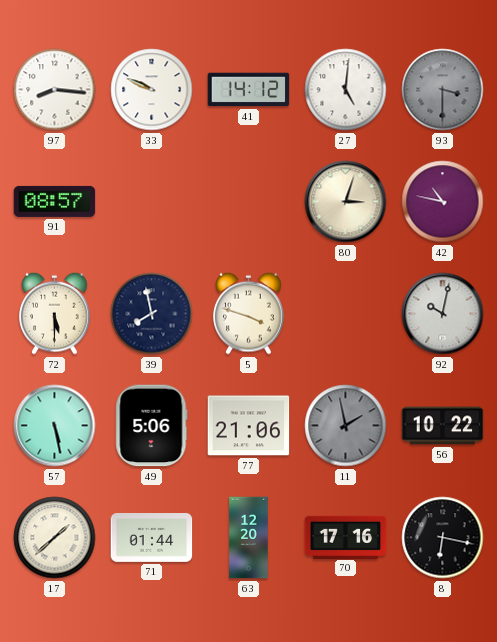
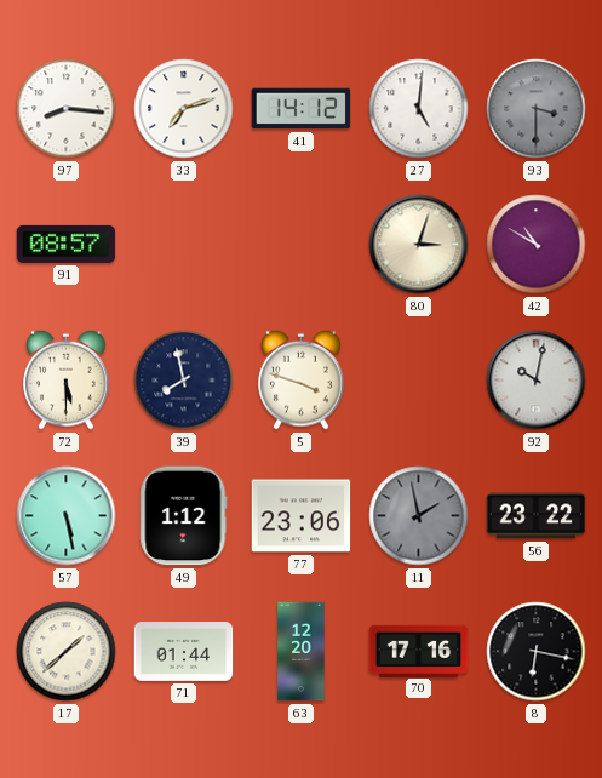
33: 9:49 -> 7:12 (184, 109)
42: 10:47 -> 10:50 (537, 245)
49: 5:06 -> 1:12 (184, 516)
77: 21:06 -> 23:06 (302, 516)
56: 10:22 -> 23:22 (537, 516)
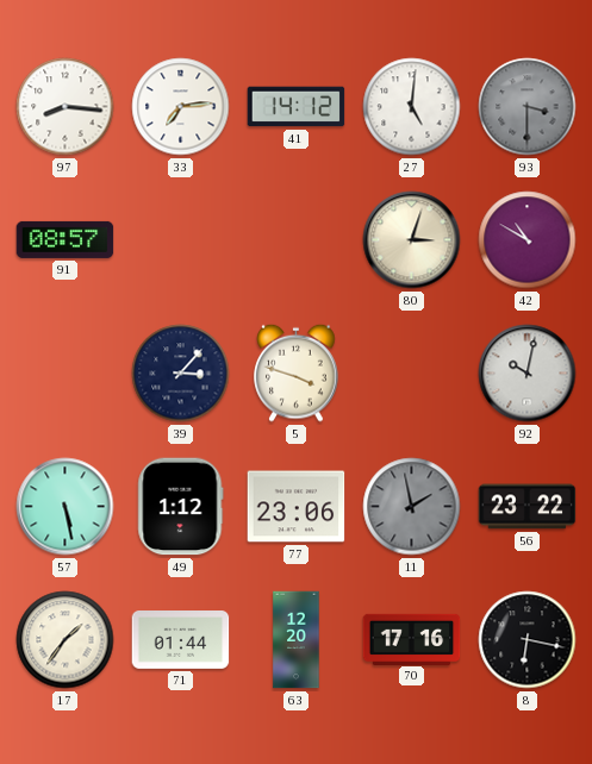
33: 7:12 -> 7:14 (181, 107)
72: 5:30 -> none (67, 379)
39: 7:58 -> 3:07 (181, 374)
17: 1:38 -> 1:36 (66, 640)
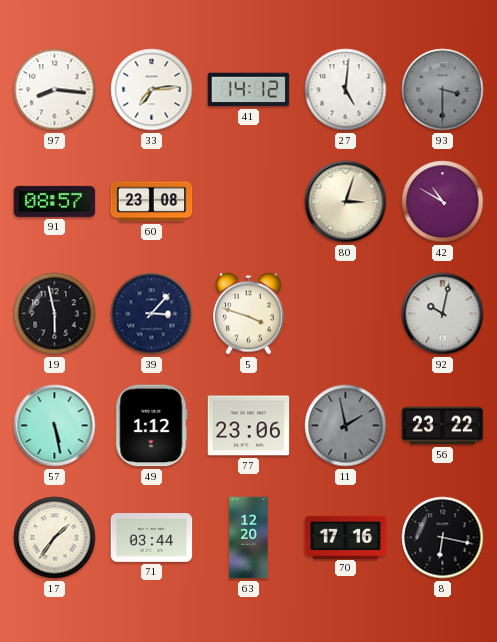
60: none -> 23:08 (152, 202)
19: none -> 5:58 (55, 314)
71: 01:44 -> 03:44 (152, 538)
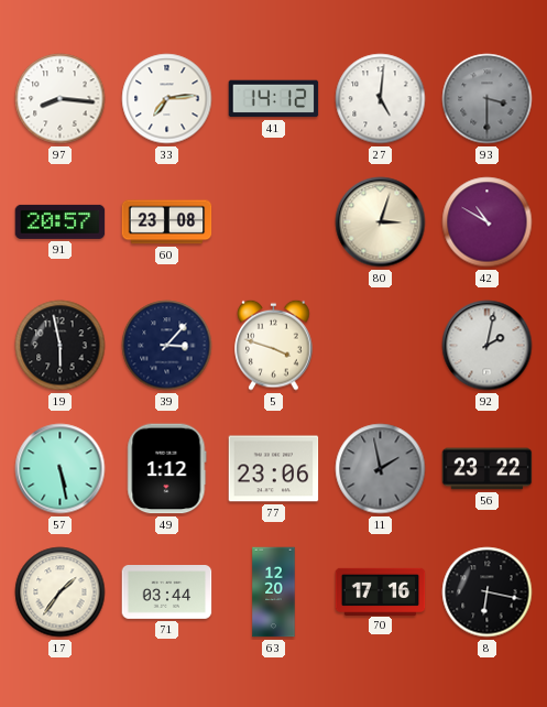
91: 08:57 -> 20:57 (61, 221)
92: 10:02 -> 2:02 (488, 346)
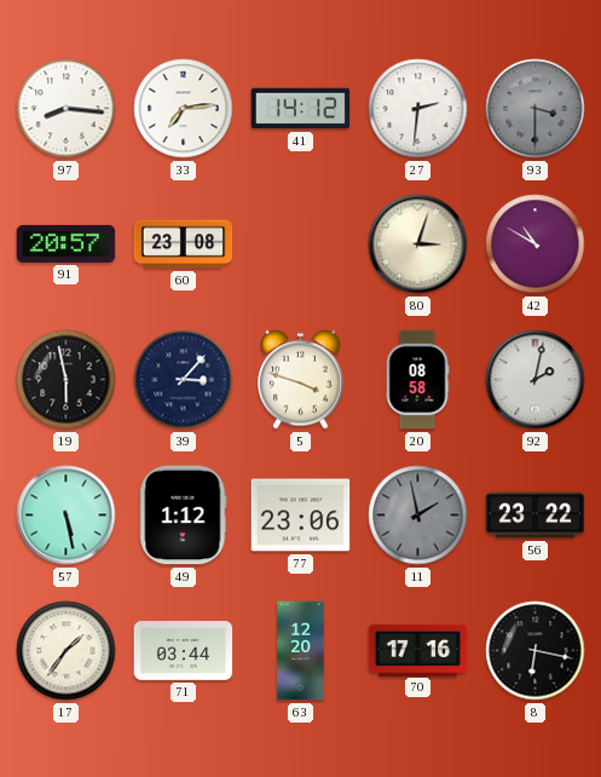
27: 5:01 -> 2:31 (418, 109)
20: none -> 08:58 (417, 380)
